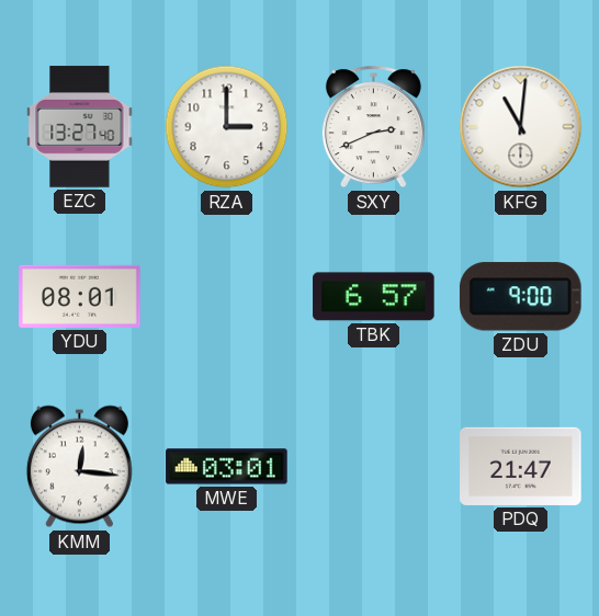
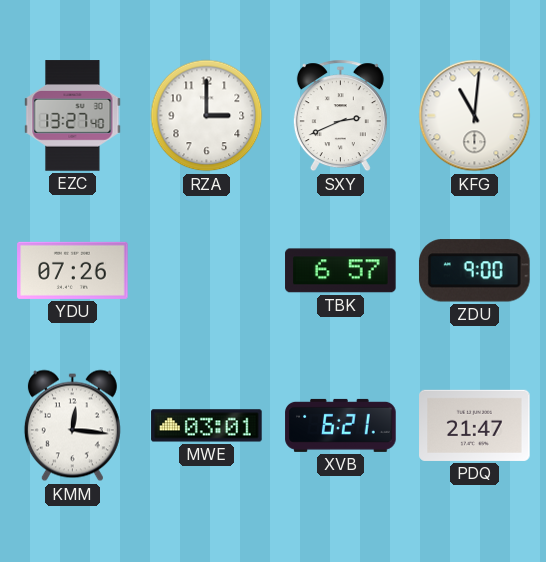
YDU: 08:01 -> 07:26 (73, 270)
XVB: none -> 6:21 (341, 425)
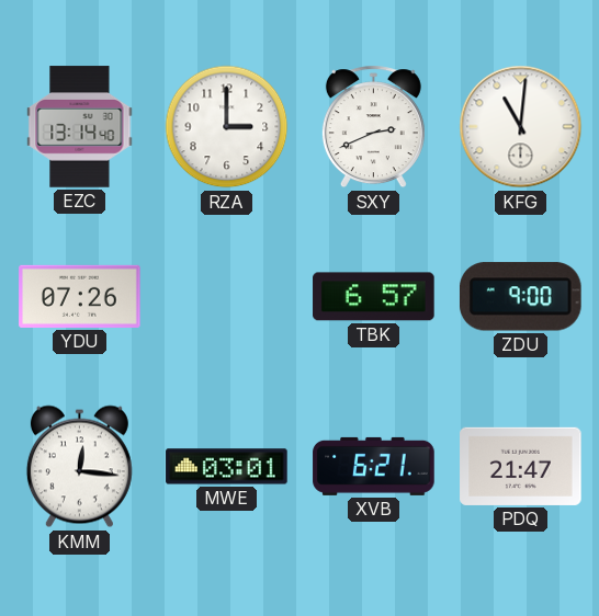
EZC: 13:27 -> 13:14 (80, 127)
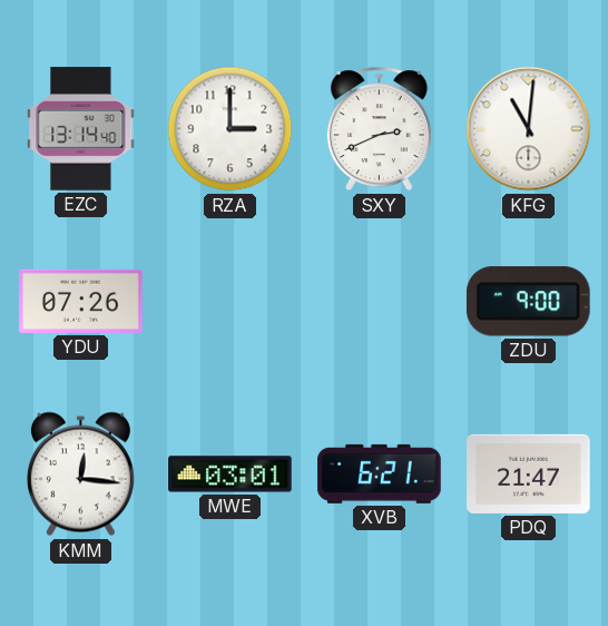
TBK: 6:57 -> none (374, 297)
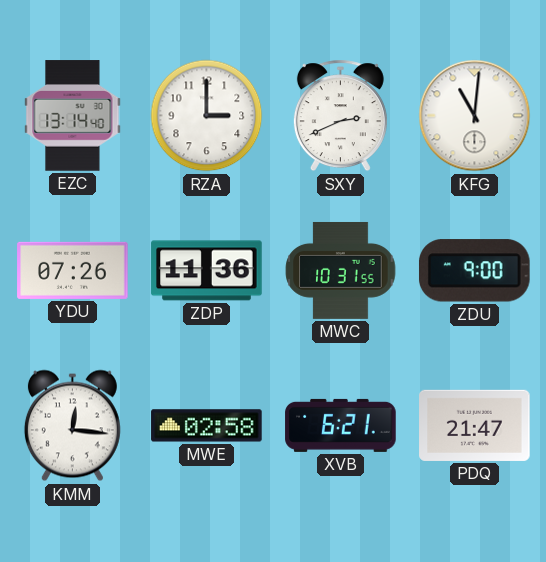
ZDP: none -> 11:36 (207, 271)
MWC: none -> 10:31 (341, 270)
MWE: 03:01 -> 02:58 (207, 426)
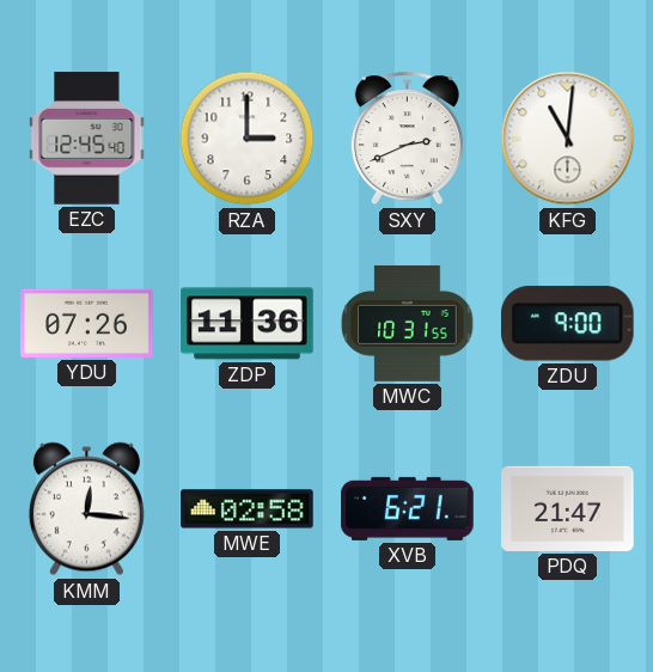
EZC: 13:14 -> 12:45 (87, 139)
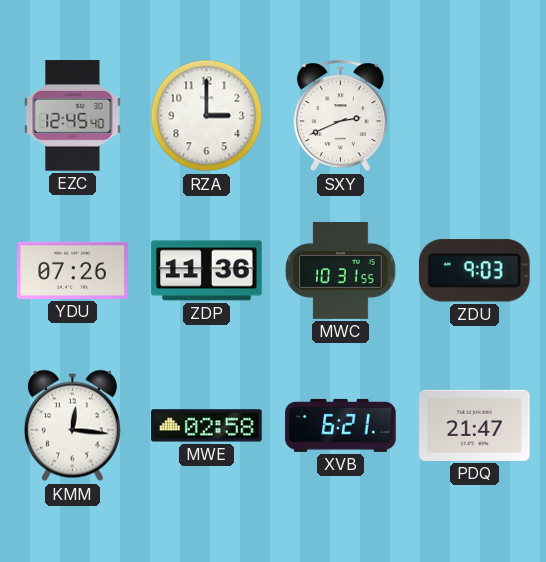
KFG: 11:01 -> none (568, 139)
ZDU: 9:00 -> 9:03 (474, 271)
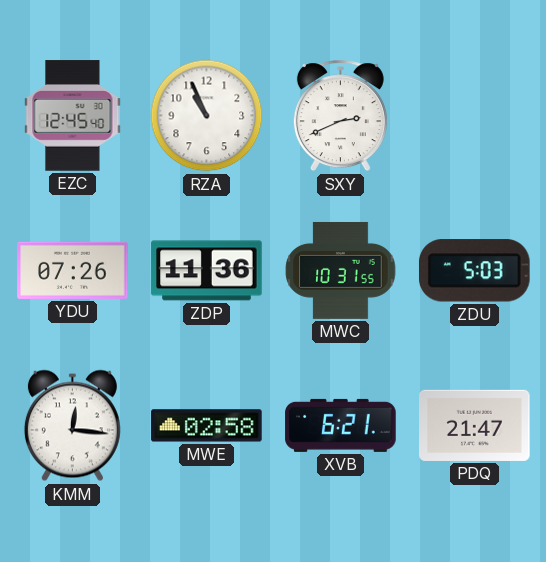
RZA: 3:00 -> 10:56 (207, 116)
ZDU: 9:03 -> 5:03 (474, 271)
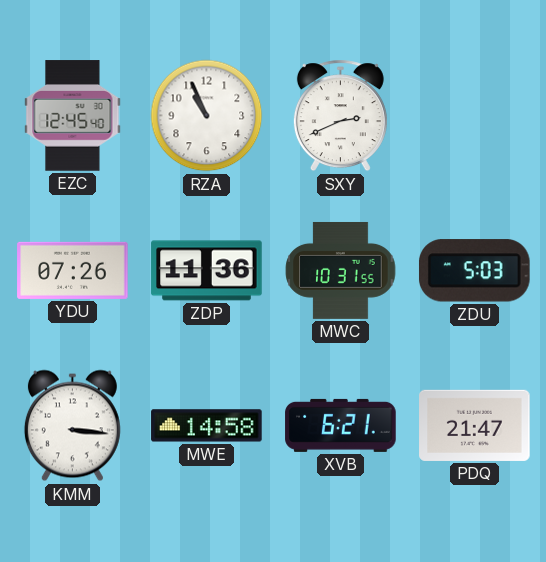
KMM: 12:16 -> 3:16 (72, 426)
MWE: 02:58 -> 14:58 (207, 426)
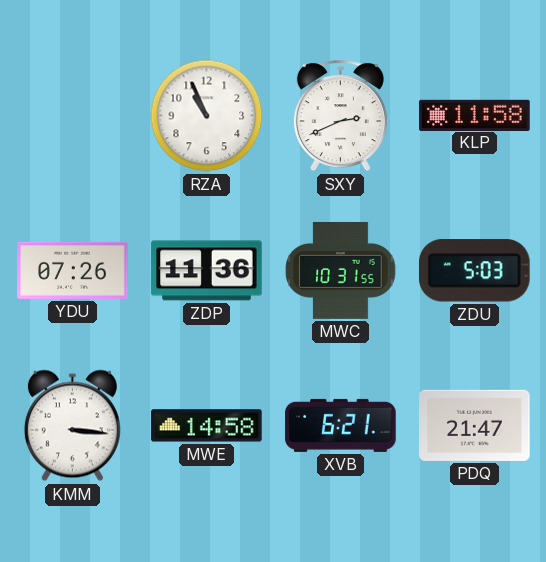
EZC: 12:45 -> none (73, 116)
KLP: none -> 11:58 (475, 115)
